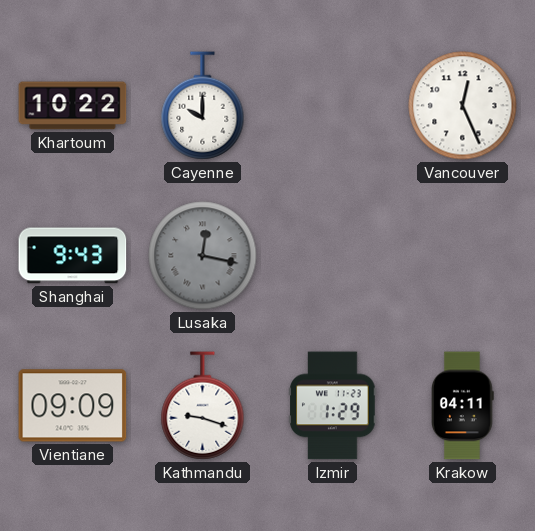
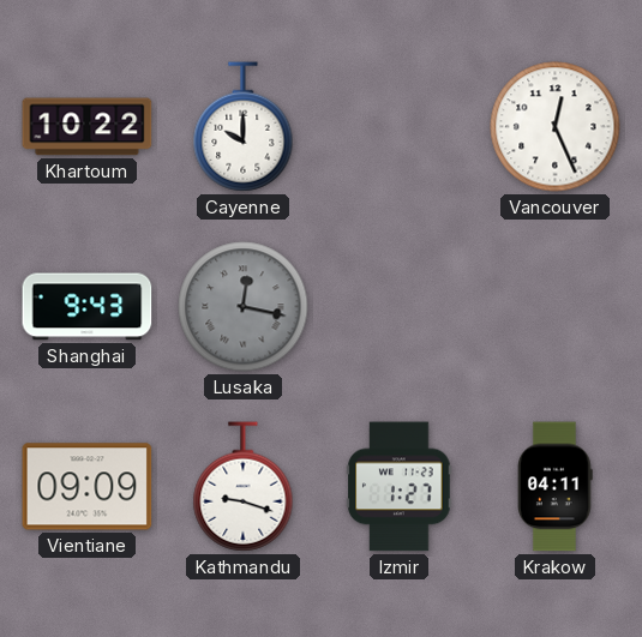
Izmir: 1:29 -> 1:27 (400, 487)
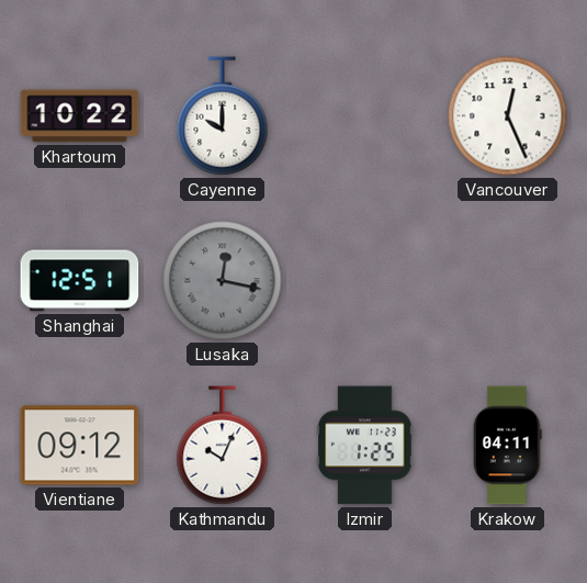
Shanghai: 9:43 -> 12:51 (80, 281)
Vientiane: 09:09 -> 09:12 (80, 446)
Kathmandu: 9:18 -> 10:04 (223, 446)
Izmir: 1:27 -> 1:25 (365, 446)
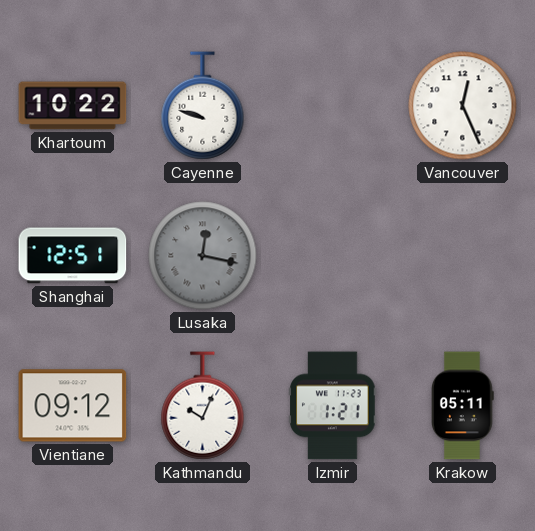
Cayenne: 10:00 -> 9:48 (203, 106)
Izmir: 1:25 -> 1:21 (333, 406)
Krakow: 04:11 -> 05:11 (463, 406)
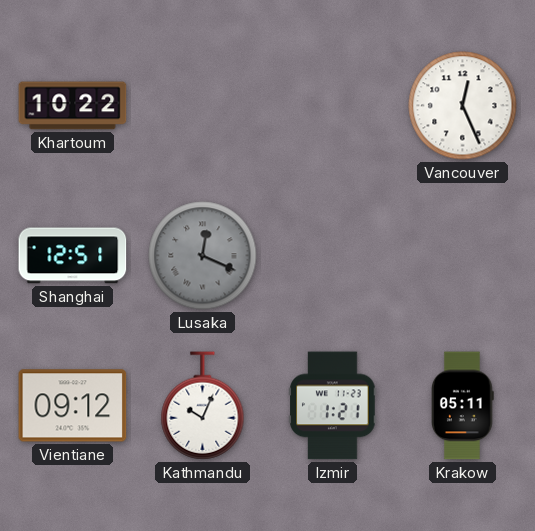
Cayenne: 9:48 -> none (203, 106)
Lusaka: 12:17 -> 12:19 (203, 256)
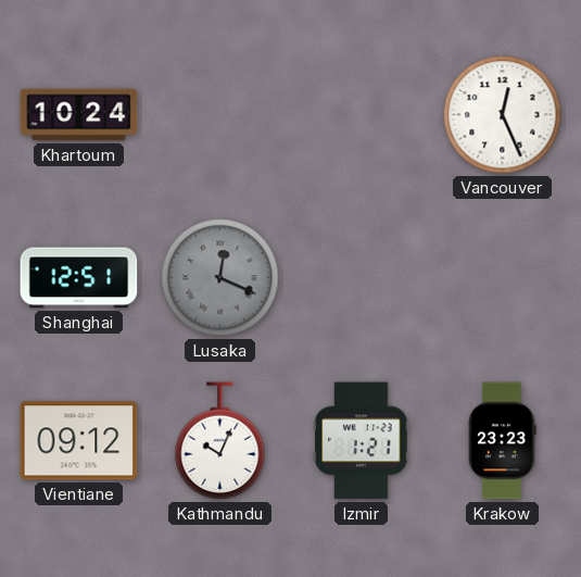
Khartoum: 10:22 -> 10:24 (79, 115)
Krakow: 05:11 -> 23:23 (503, 441)
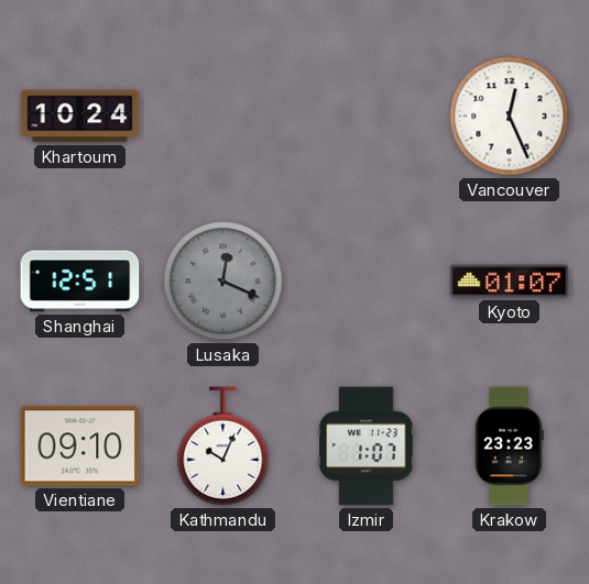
Kyoto: none -> 01:07 (510, 282)
Vientiane: 09:12 -> 09:10 (80, 447)
Izmir: 1:21 -> 1:07 (367, 447)
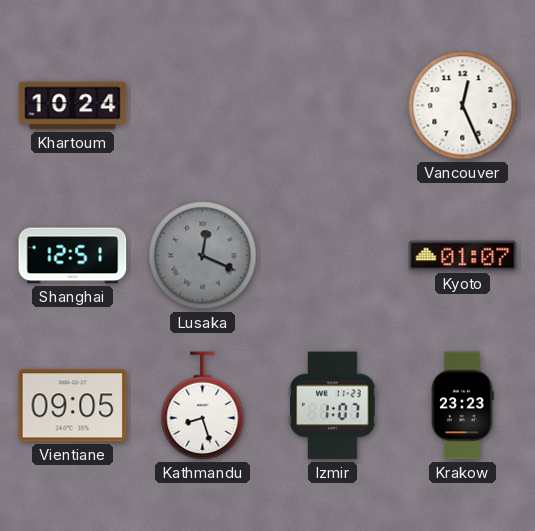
Vientiane: 09:10 -> 09:05 (73, 406)
Kathmandu: 10:04 -> 8:27 (203, 406)
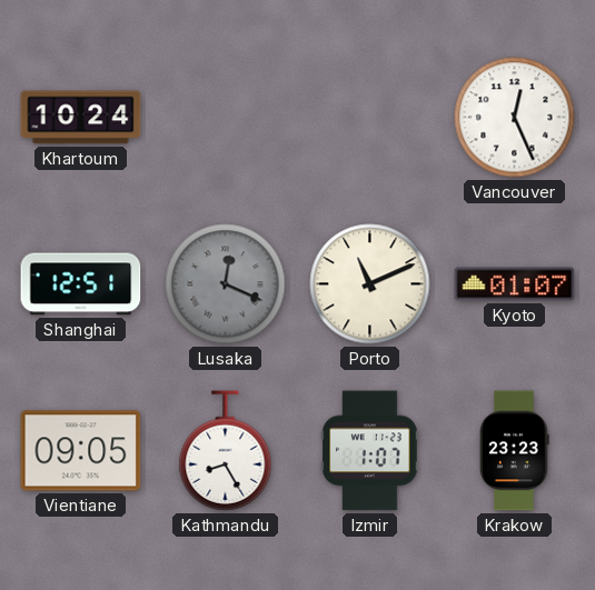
Porto: none -> 11:11 (370, 284)
Kathmandu: 8:27 -> 8:25 (226, 451)
